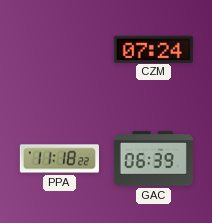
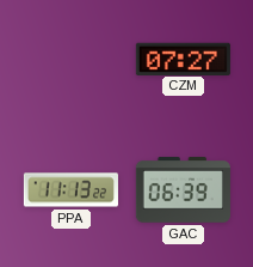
CZM: 07:24 -> 07:27 (183, 59)
PPA: 11:18 -> 11:13 (70, 190)
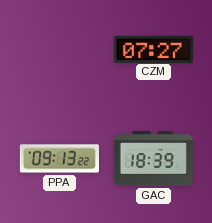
PPA: 11:13 -> 09:13 (59, 159)
GAC: 06:39 -> 18:39 (153, 159)
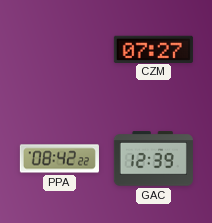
PPA: 09:13 -> 08:42 (59, 159)
GAC: 18:39 -> 12:39 (153, 159)
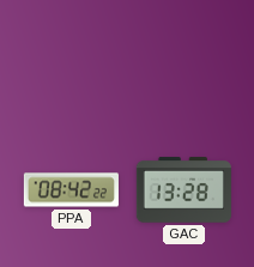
CZM: 07:27 -> none (153, 49)
GAC: 12:39 -> 13:28 (183, 190)
